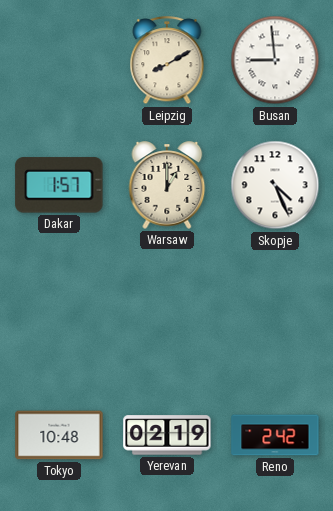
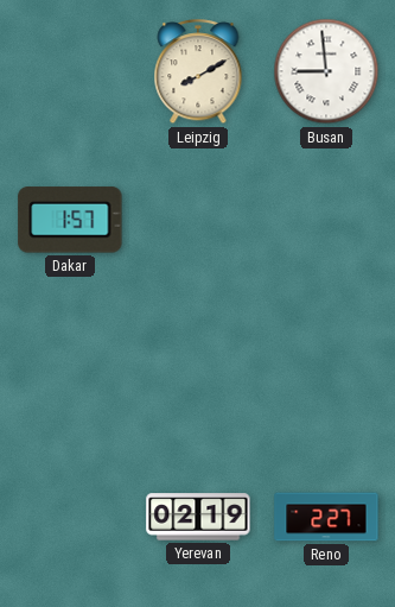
Warsaw: 1:00 -> none (167, 185)
Skopje: 4:26 -> none (275, 185)
Tokyo: 10:48 -> none (59, 435)
Reno: 2:42 -> 2:27 (326, 517)
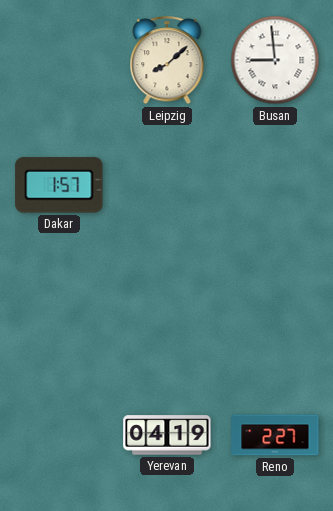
Leipzig: 8:10 -> 8:08 (167, 61)
Yerevan: 02:19 -> 04:19 (167, 435)
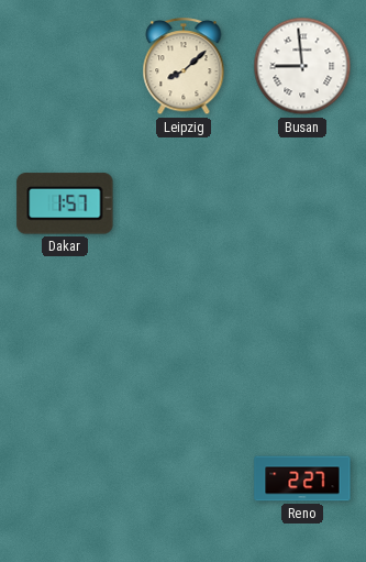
Yerevan: 04:19 -> none (167, 435)
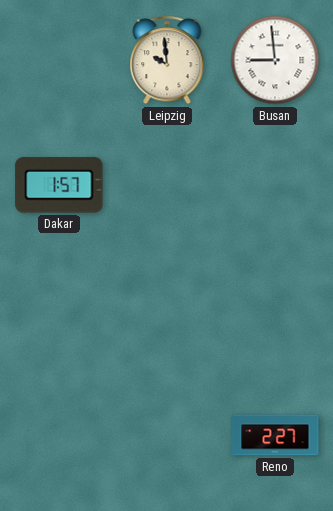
Leipzig: 8:08 -> 9:59 (167, 61)
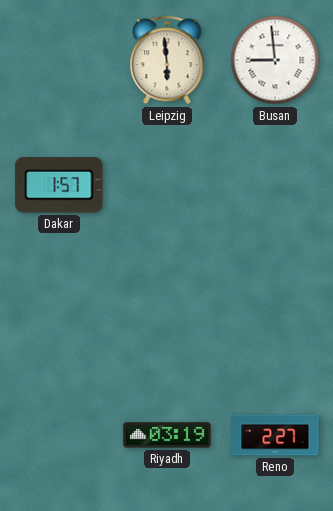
Leipzig: 9:59 -> 5:59 (167, 61)
Riyadh: none -> 03:19 (167, 435)
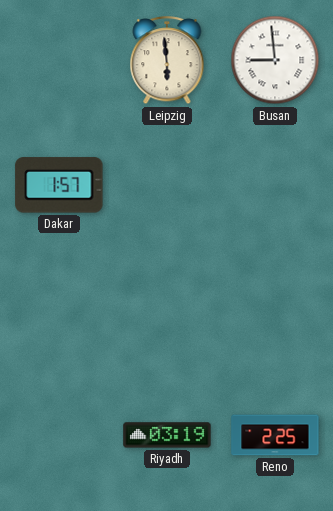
Reno: 2:27 -> 2:25 (275, 435)
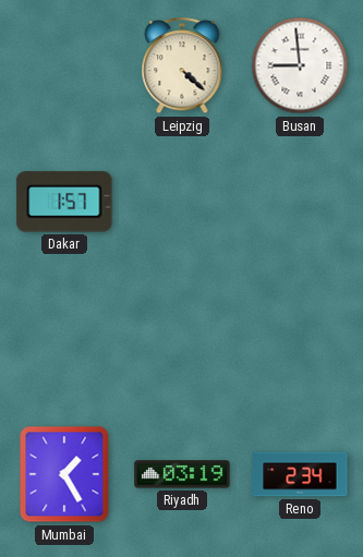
Leipzig: 5:59 -> 4:22 (182, 66)
Mumbai: none -> 1:25 (64, 474)
Reno: 2:25 -> 2:34 (300, 474)
